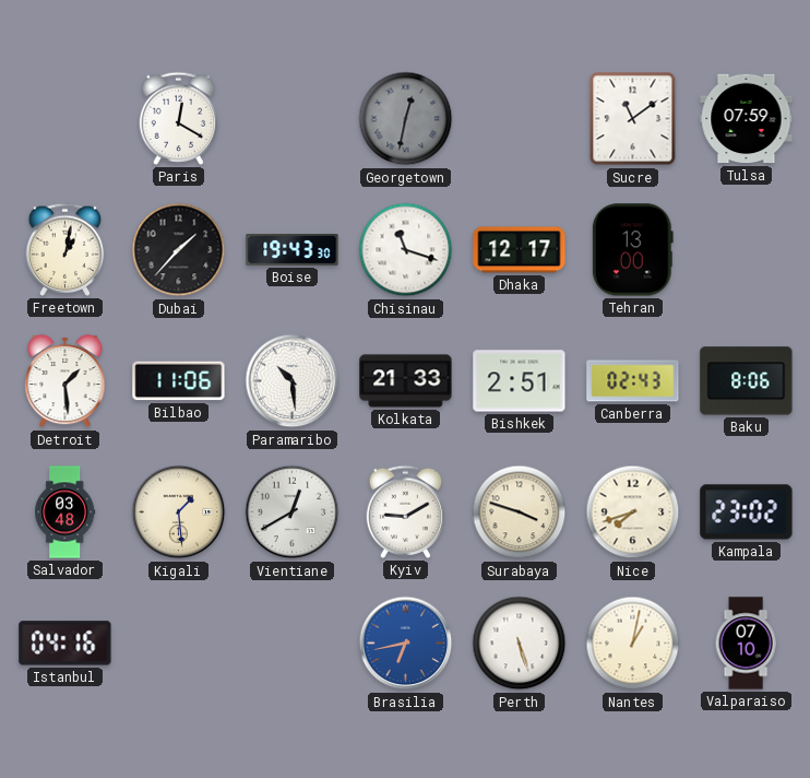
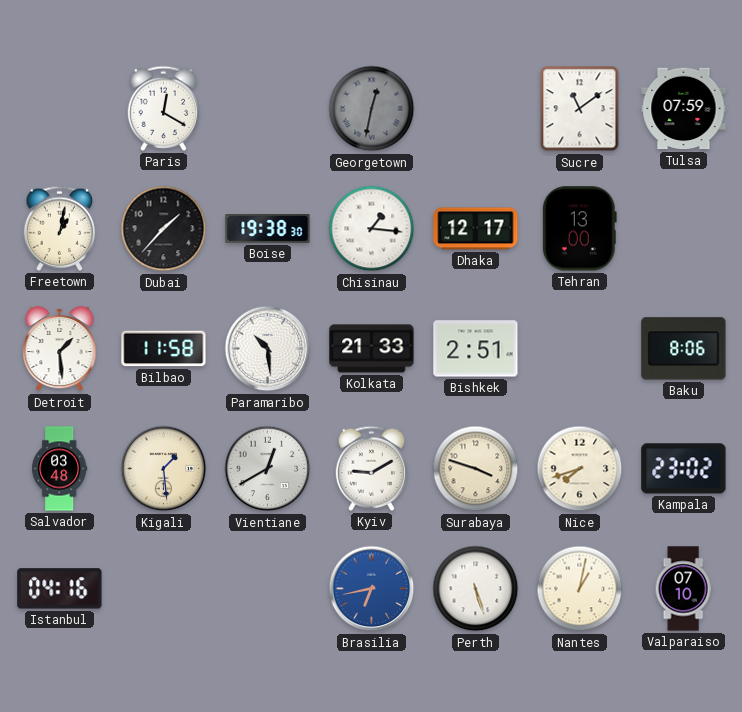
Boise: 19:43 -> 19:38 (268, 229)
Chisinau: 11:18 -> 1:16 (372, 229)
Bilbao: 11:06 -> 11:58 (164, 349)
Canberra: 02:43 -> none (633, 381)
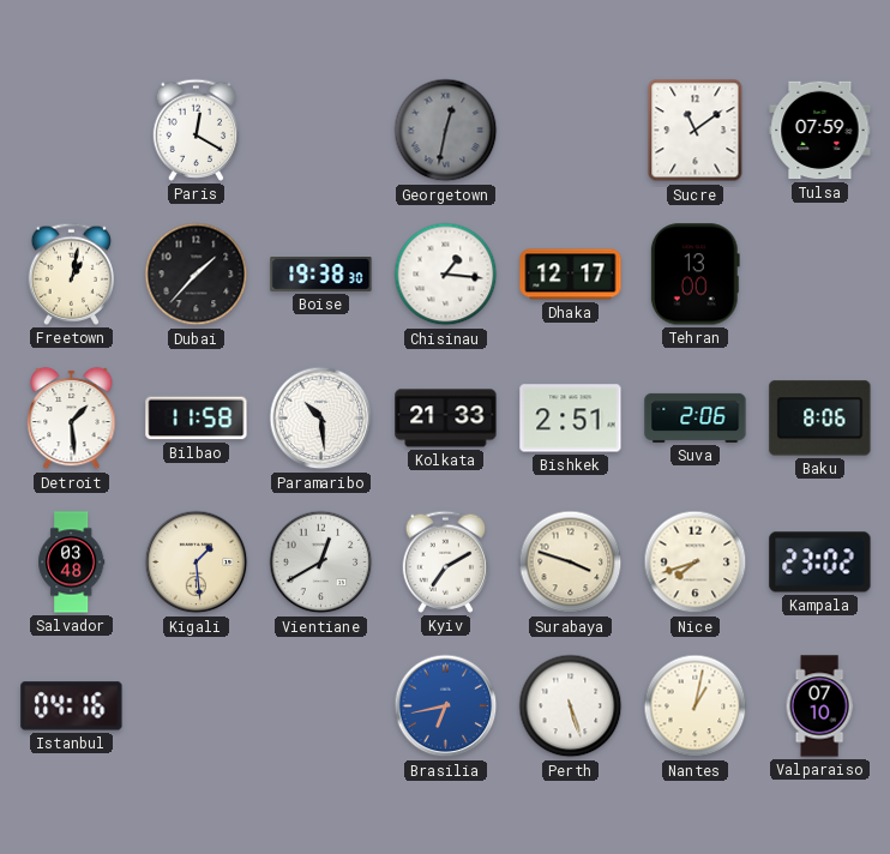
Suva: none -> 2:06 (696, 417)
Kyiv: 9:10 -> 7:10 (446, 561)
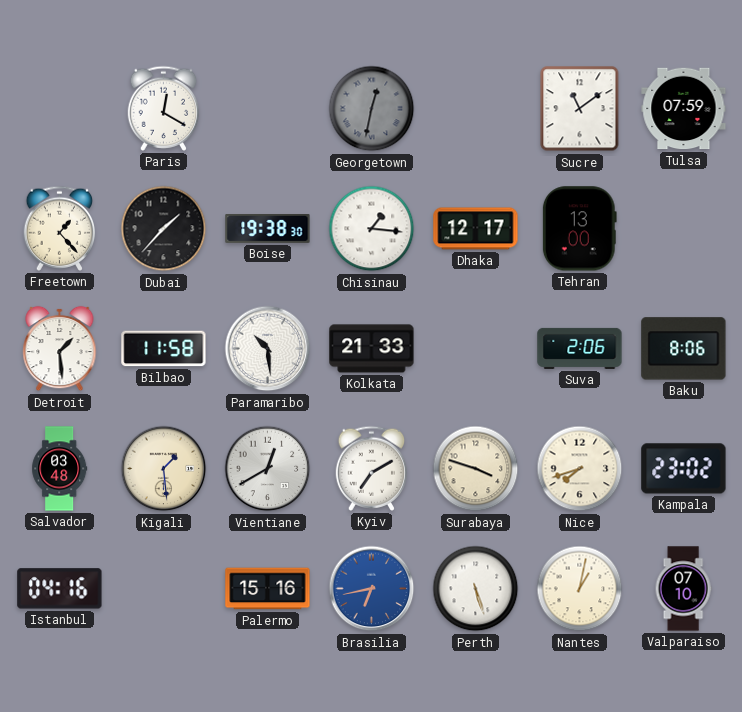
Freetown: 1:02 -> 1:23 (60, 228)
Bishkek: 2:51 -> none (571, 419)
Palermo: none -> 15:16 (268, 589)
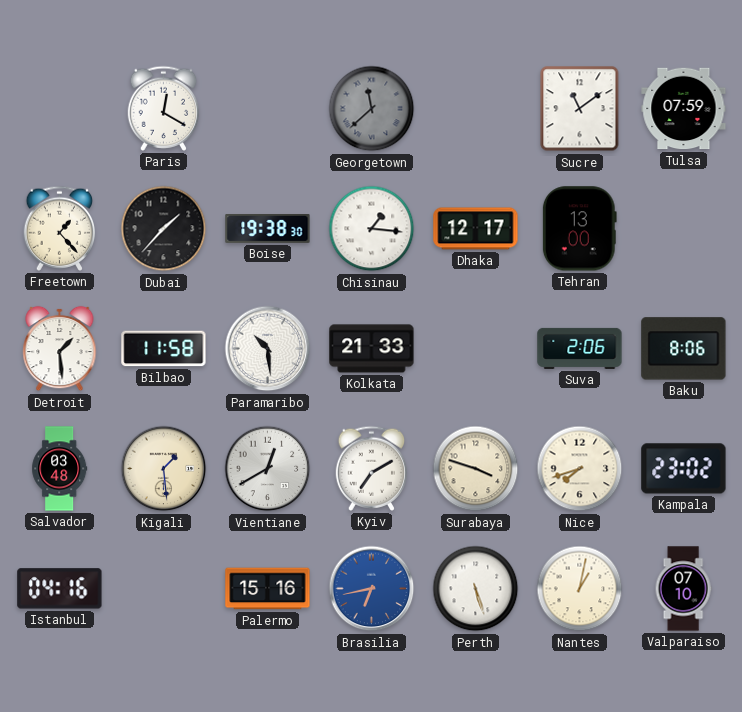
Georgetown: 12:32 -> 11:38 (372, 109)
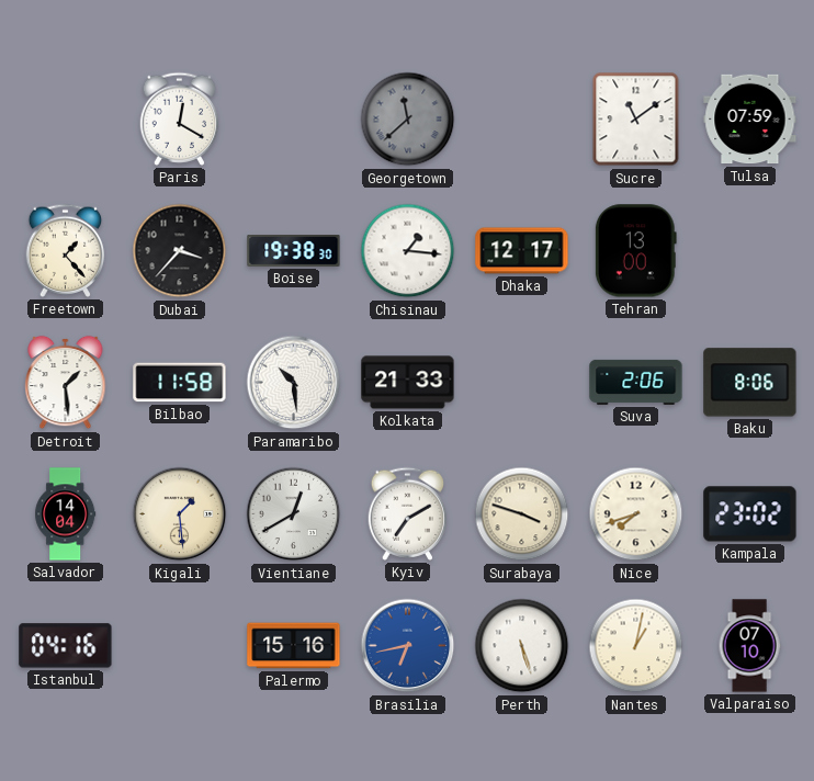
Dubai: 1:37 -> 3:37 (180, 251)
Salvador: 03:48 -> 14:04 (66, 514)
